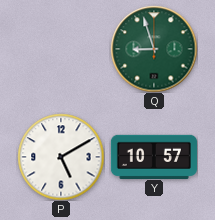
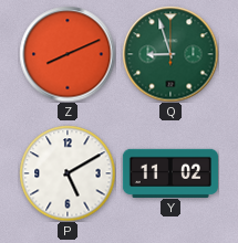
Z: none -> 8:11 (68, 54)
Y: 10:57 -> 11:02 (170, 172)
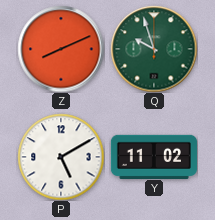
Q: 8:57 -> 9:57 (154, 49)
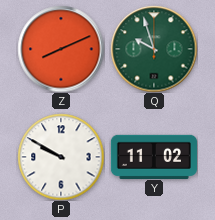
P: 5:10 -> 9:50 (61, 157)
